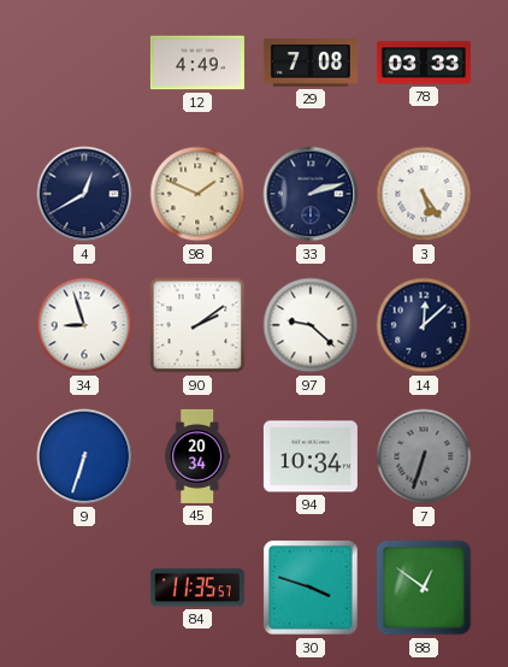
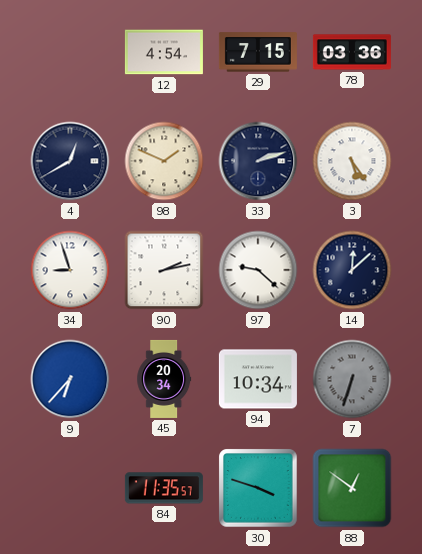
12: 4:49 -> 4:54 (164, 52)
29: 7:08 -> 7:15 (258, 52)
78: 03:33 -> 03:36 (352, 52)
90: 2:09 -> 2:13 (164, 270)
9: 6:33 -> 6:37 (70, 379)
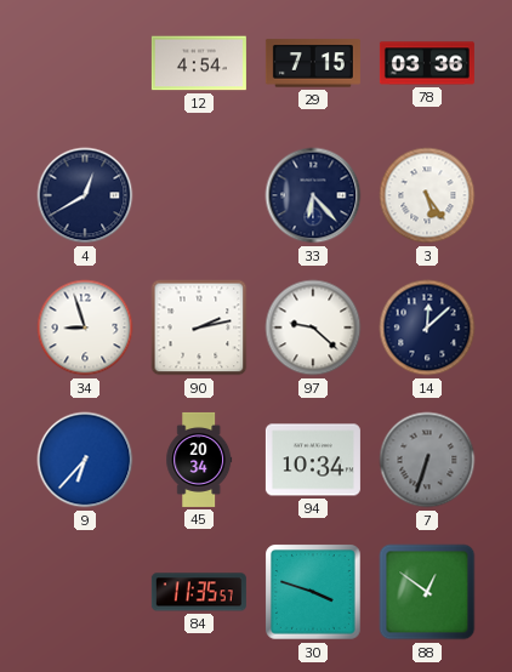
98: 1:49 -> none (164, 161)
33: 2:12 -> 6:23 (313, 195)
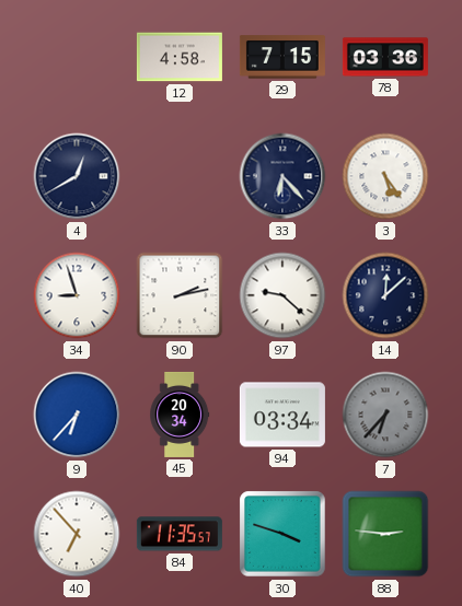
12: 4:54 -> 4:58 (180, 57)
94: 10:34 -> 03:34 (282, 415)
7: 6:33 -> 6:37 (385, 415)
40: none -> 6:53 (77, 534)
88: 12:51 -> 2:46 (385, 534)
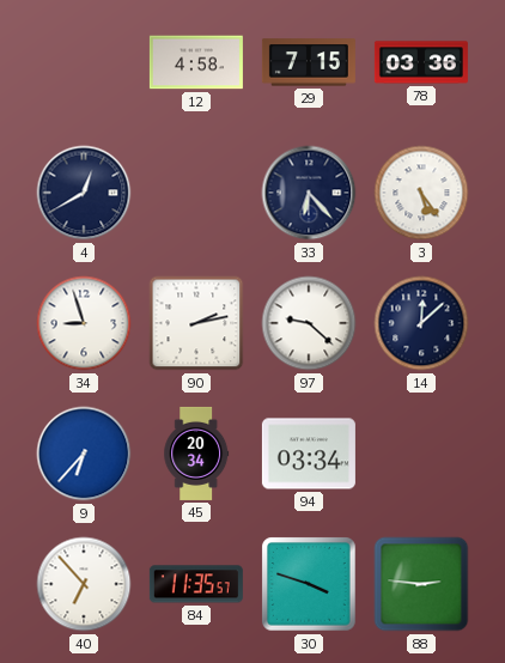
7: 6:37 -> none (385, 415)
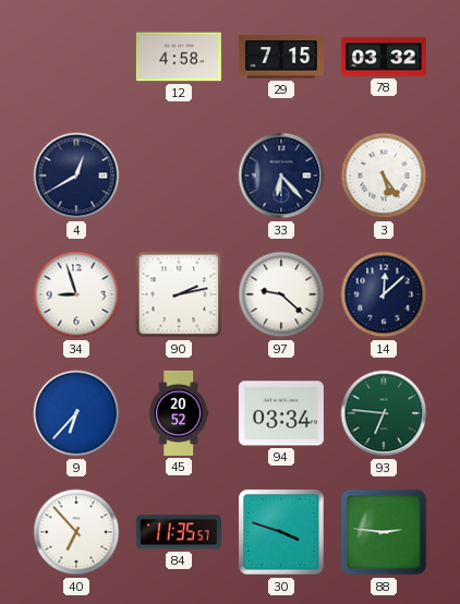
78: 03:36 -> 03:32 (384, 57)
45: 20:34 -> 20:52 (179, 413)
93: none -> 6:46 (384, 413)
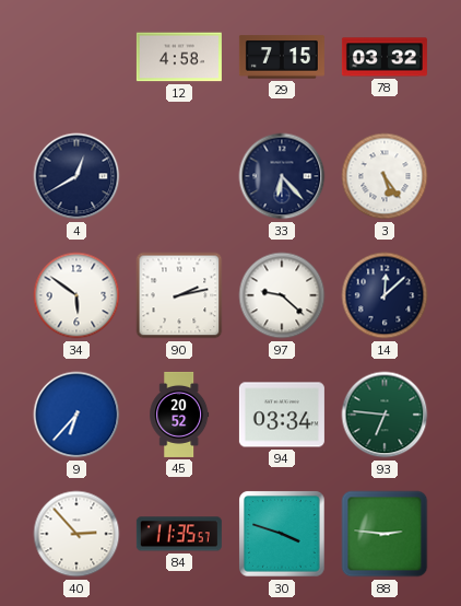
34: 8:57 -> 5:51 (76, 295)
40: 6:53 -> 2:53 (76, 534)
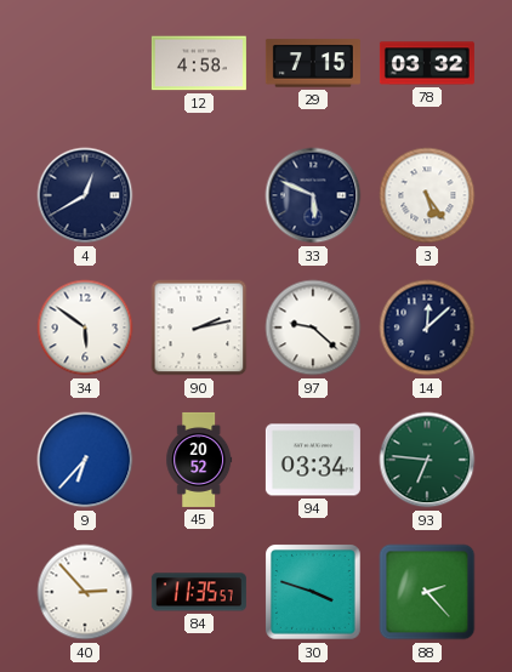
33: 6:23 -> 5:49 (313, 195)
88: 2:46 -> 2:23 (427, 592)
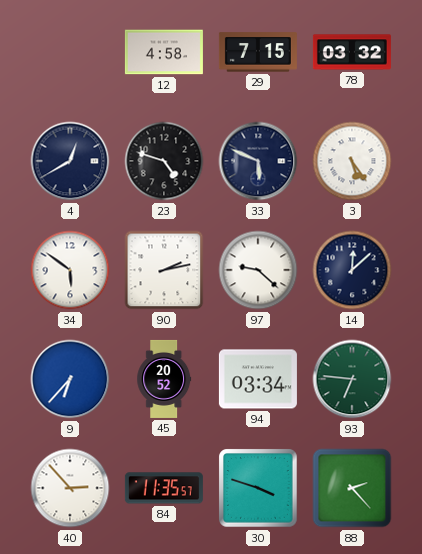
23: none -> 4:48 (164, 161)
